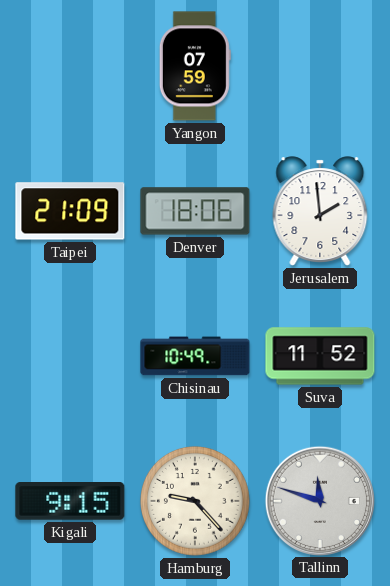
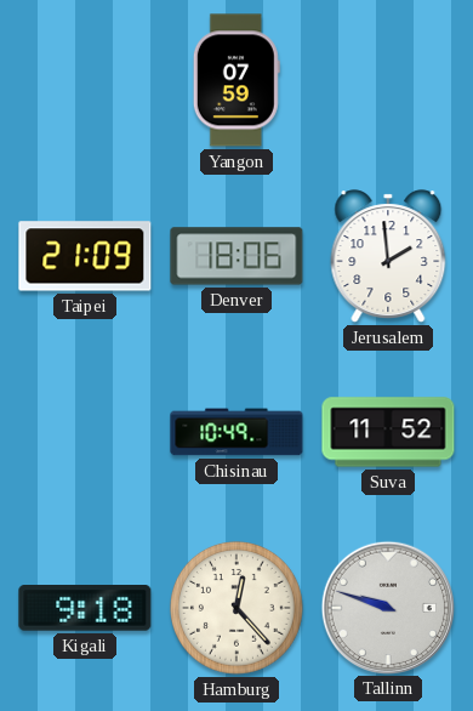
Kigali: 9:15 -> 9:18 (85, 609)
Hamburg: 9:23 -> 12:23 (236, 608)
Tallinn: 11:48 -> 9:48 (387, 607)
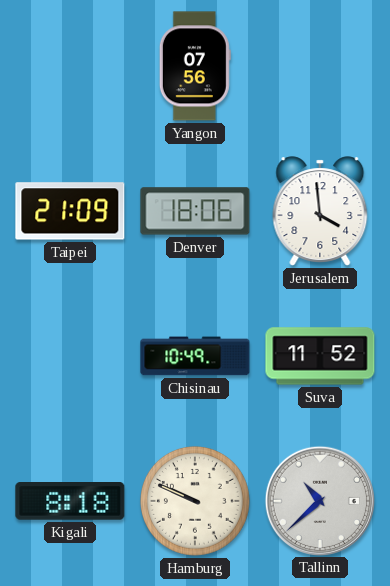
Yangon: 07:59 -> 07:56 (195, 66)
Jerusalem: 1:59 -> 3:59 (320, 211)
Kigali: 9:18 -> 8:18 (70, 502)
Hamburg: 12:23 -> 9:49 (195, 501)
Tallinn: 9:48 -> 10:38 (319, 500)
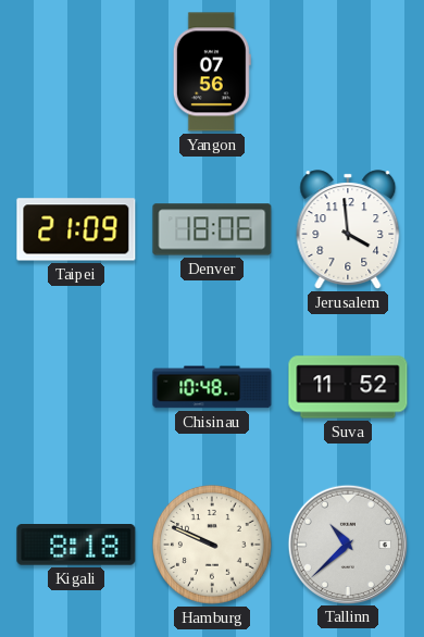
Chisinau: 10:49 -> 10:48 (212, 387)
